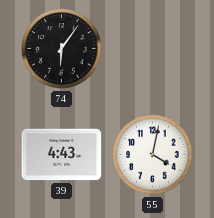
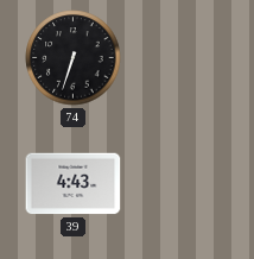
74: 6:06 -> 6:33 (74, 58)
55: 4:02 -> none (153, 155)
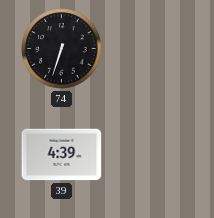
39: 4:43 -> 4:39 (62, 155)
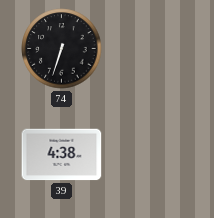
39: 4:39 -> 4:38 (62, 155)
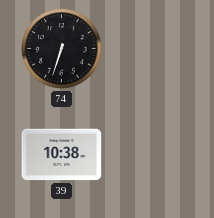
39: 4:38 -> 10:38 (62, 155)
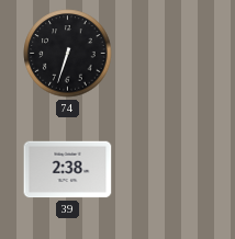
39: 10:38 -> 2:38 (68, 170)
